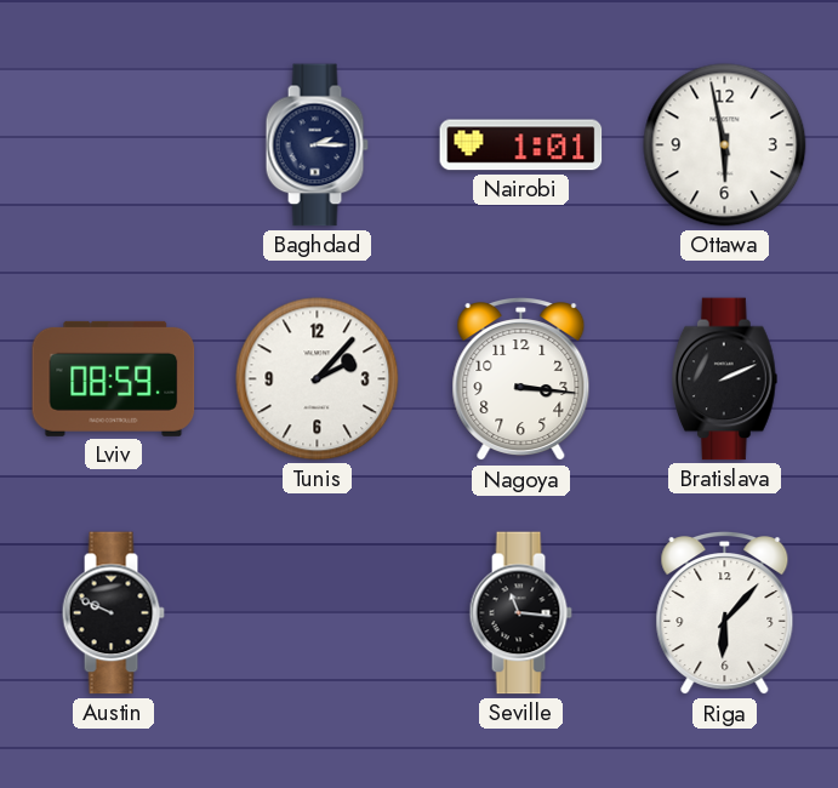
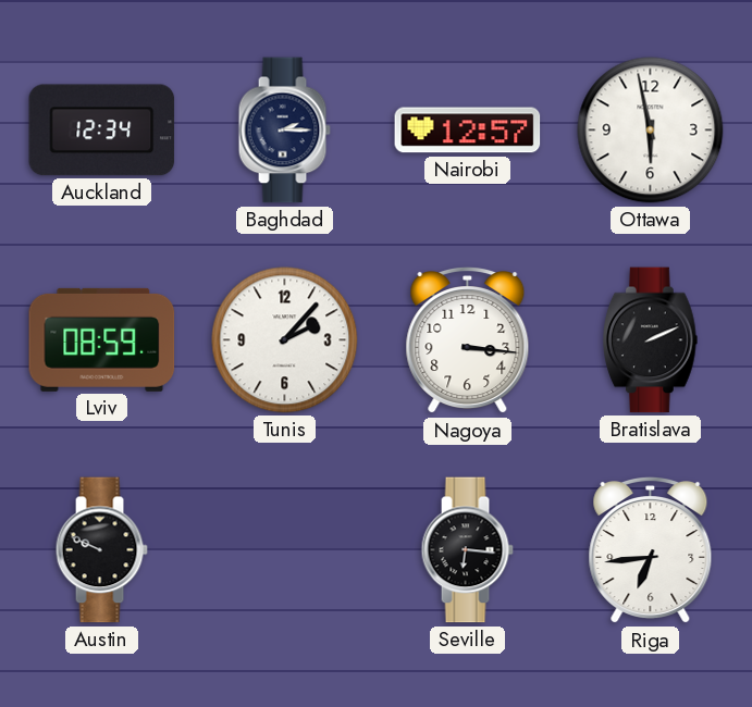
Auckland: none -> 12:34 (102, 131)
Nairobi: 1:01 -> 12:57 (468, 131)
Seville: 11:16 -> 6:16 (467, 550)
Riga: 6:07 -> 6:44 (651, 551)
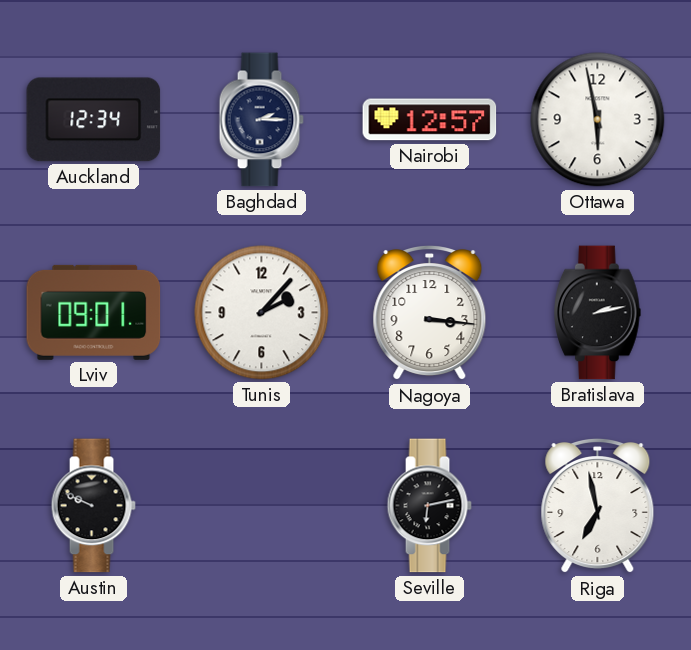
Lviv: 08:59 -> 09:01 (94, 312)
Bratislava: 2:11 -> 2:13 (598, 313)
Seville: 6:16 -> 6:13 (429, 506)
Riga: 6:44 -> 6:58 (598, 507)
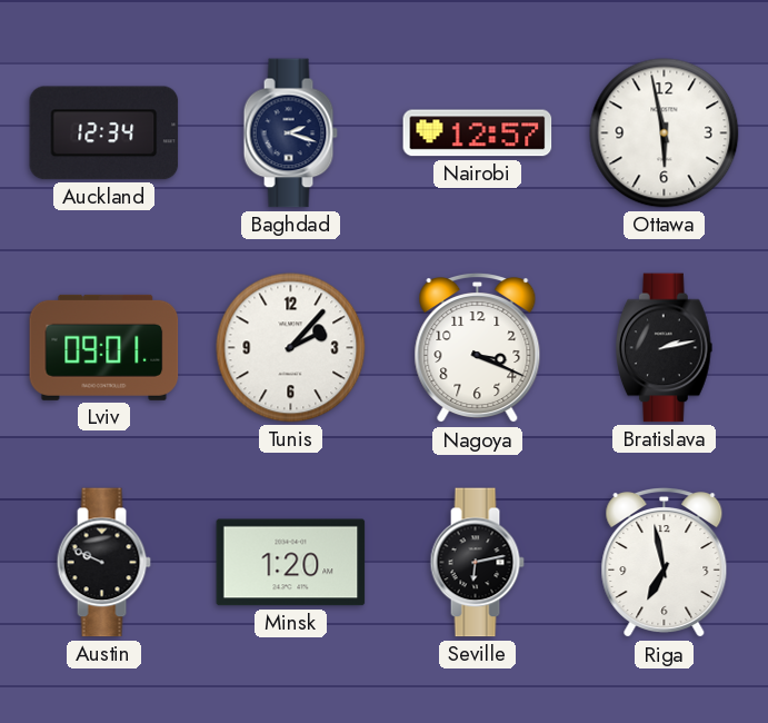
Baghdad: 2:15 -> 2:18 (290, 133)
Nagoya: 3:16 -> 3:19 (478, 349)
Minsk: none -> 1:20 (291, 563)
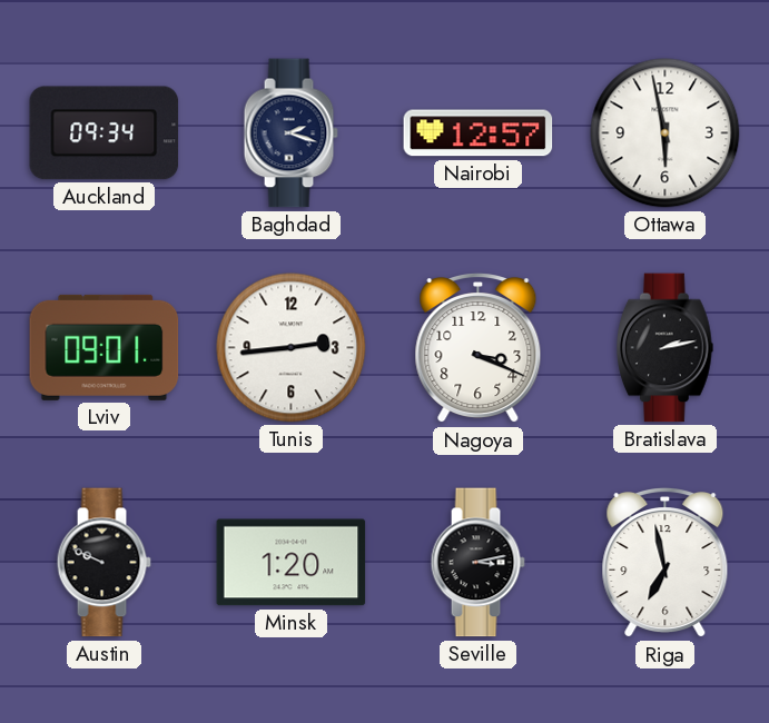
Auckland: 12:34 -> 09:34 (105, 133)
Tunis: 2:07 -> 2:44 (292, 348)
Seville: 6:13 -> 3:13 (477, 563)
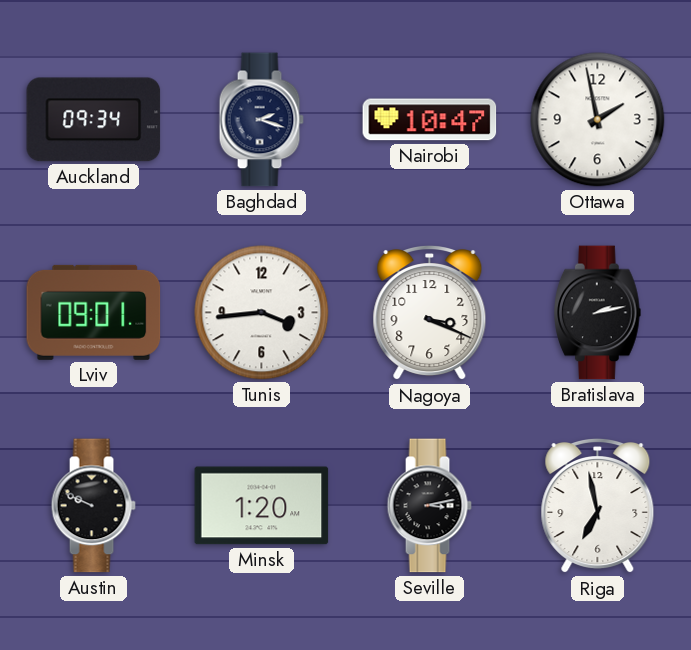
Nairobi: 12:57 -> 10:47 (430, 120)
Ottawa: 5:58 -> 1:58 (598, 120)
Tunis: 2:44 -> 3:44 (262, 313)
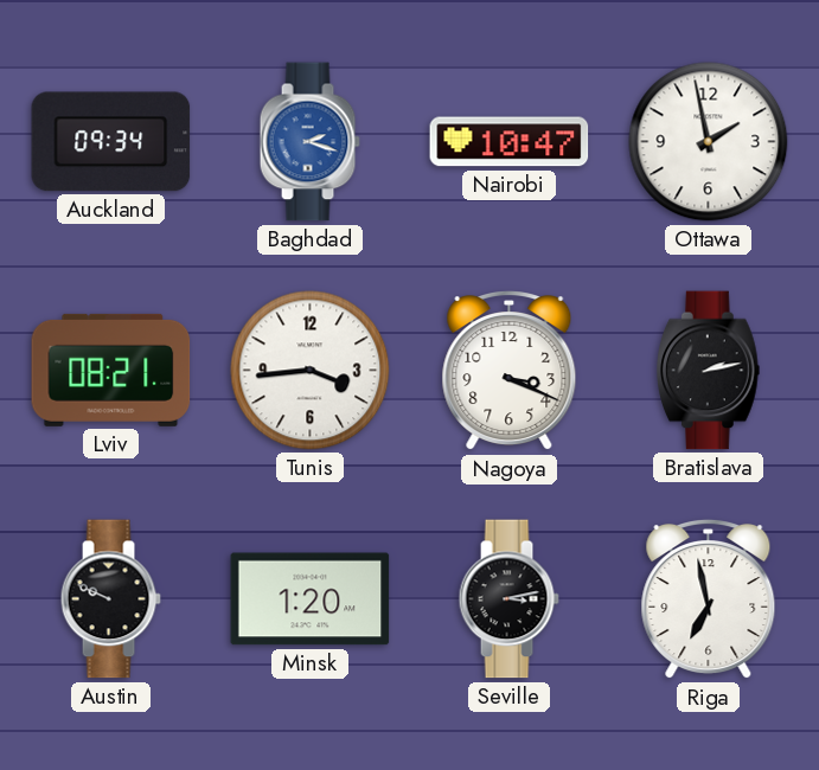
Baghdad dial: navy -> blue (309, 142)
Lviv: 09:01 -> 08:21 (111, 370)
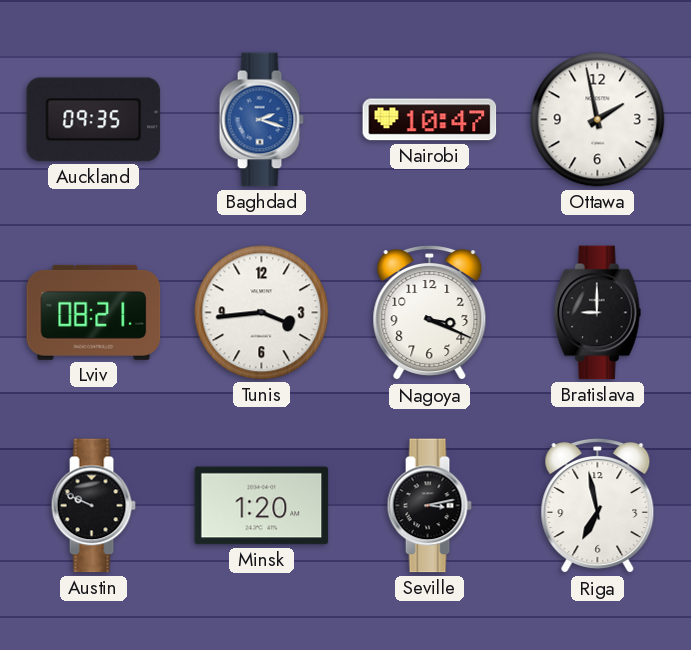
Auckland: 09:34 -> 09:35 (94, 120)
Bratislava: 2:13 -> 9:00 (598, 313)
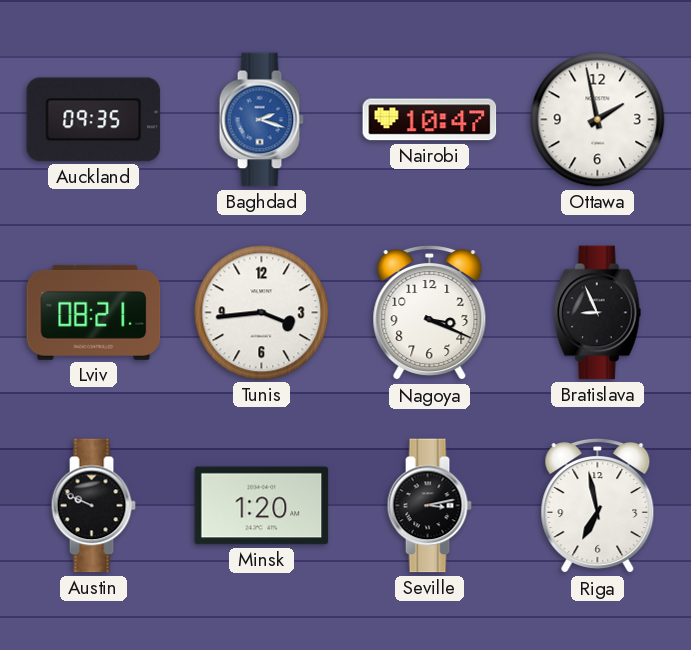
Bratislava: 9:00 -> 8:56 (598, 313)
